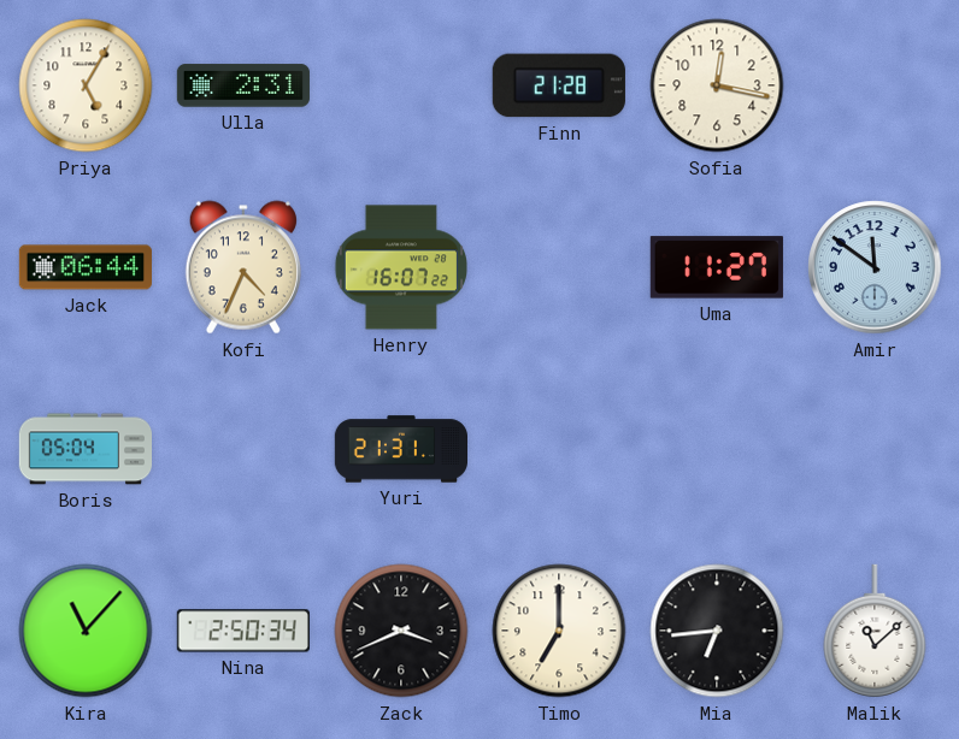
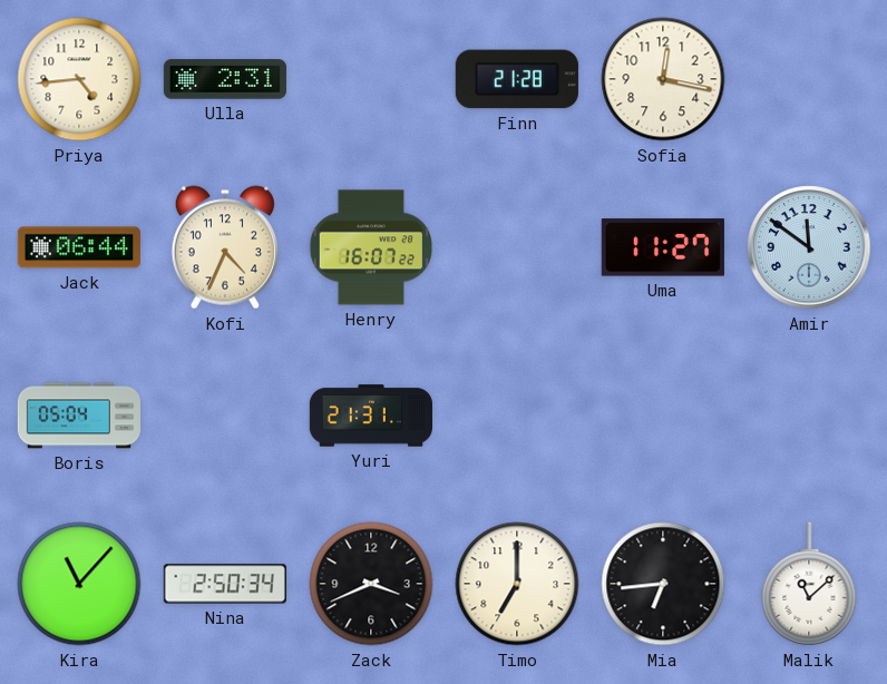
Priya: 5:05 -> 4:44 (79, 79)
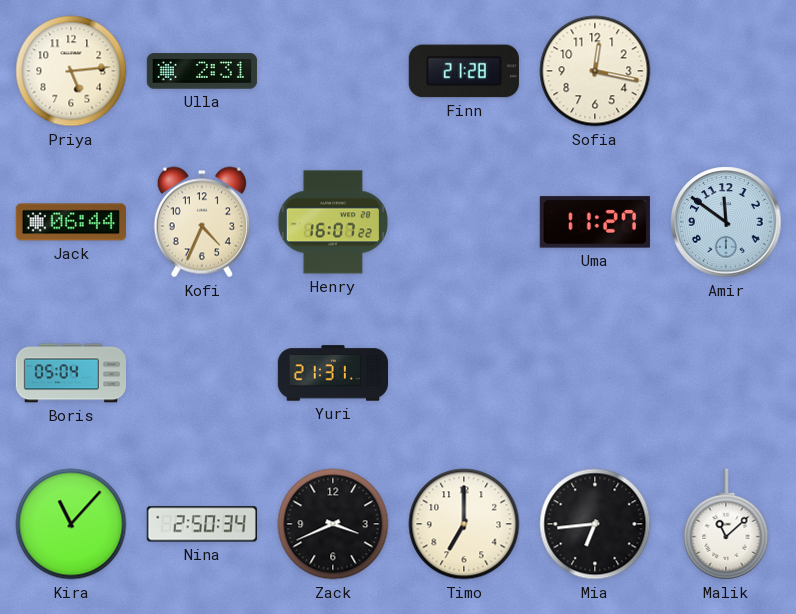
Priya: 4:44 -> 5:14 (71, 71)
